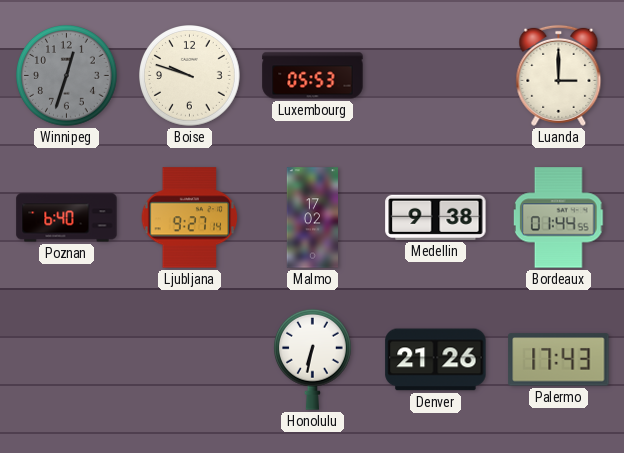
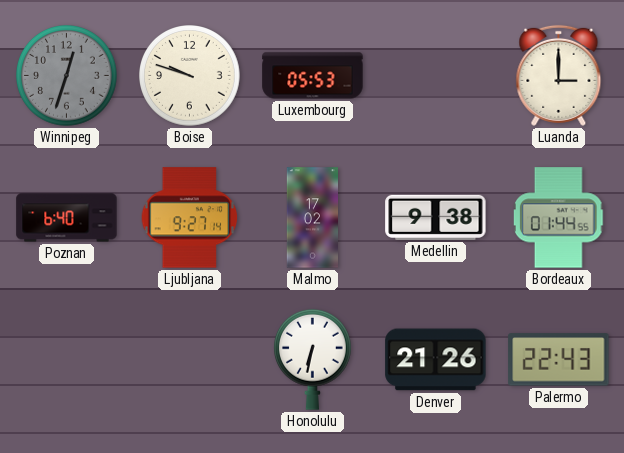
Palermo: 17:43 -> 22:43 (559, 360)
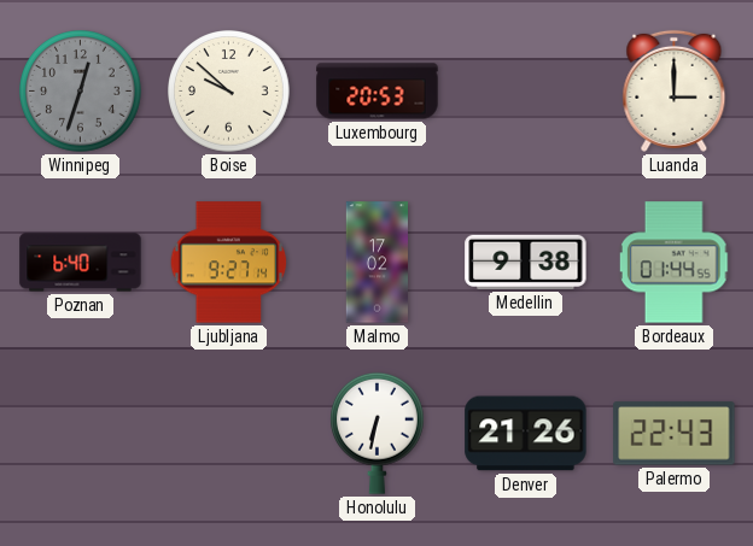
Boise: 9:48 -> 9:52 (229, 92)
Luxembourg: 05:53 -> 20:53 (378, 92)
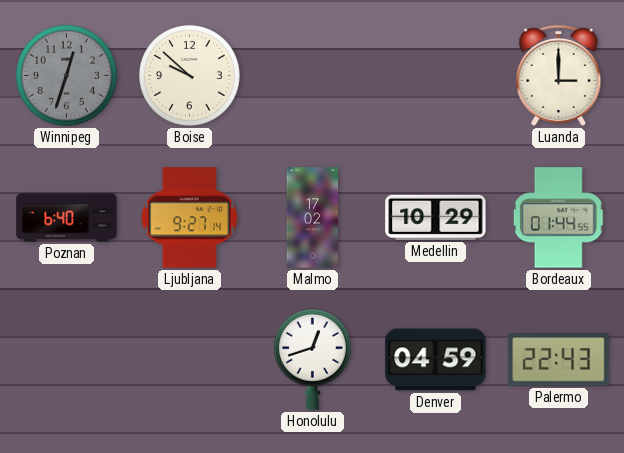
Luxembourg: 20:53 -> none (378, 92)
Medellin: 9:38 -> 10:29 (436, 217)
Honolulu: 6:32 -> 12:42 (313, 359)
Denver: 21:26 -> 04:59 (436, 360)
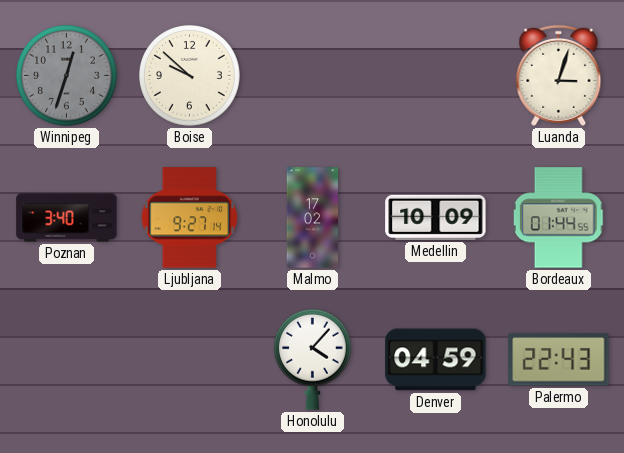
Luanda: 3:00 -> 3:03 (559, 75)
Poznan: 6:40 -> 3:40 (67, 218)
Medellin: 10:29 -> 10:09 (436, 217)
Honolulu: 12:42 -> 4:07 (313, 359)
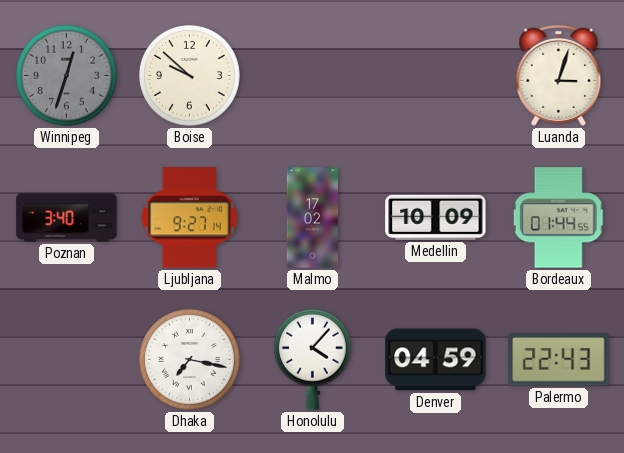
Dhaka: none -> 7:17 (190, 360)
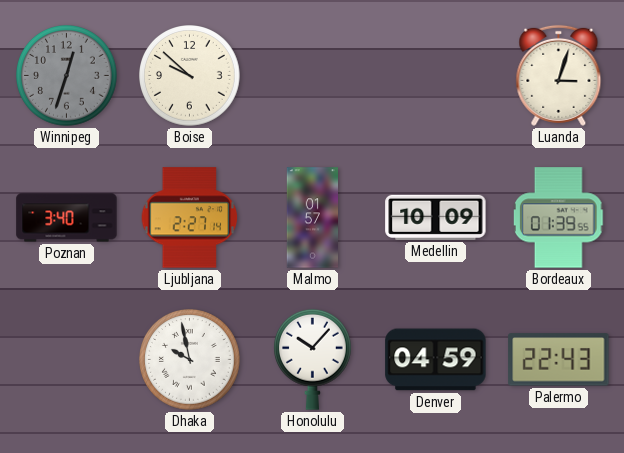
Ljubljana: 9:27 -> 2:27 (190, 218)
Malmo: 17:02 -> 01:57 (312, 218)
Bordeaux: 01:44 -> 01:39 (559, 218)
Dhaka: 7:17 -> 9:58 (190, 360)
Honolulu: 4:07 -> 10:07 (313, 359)
